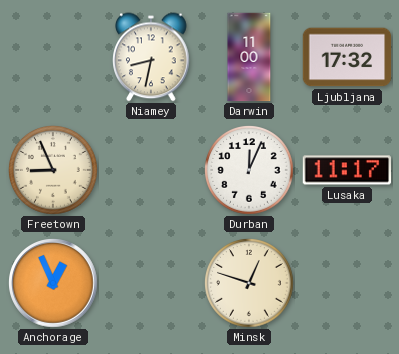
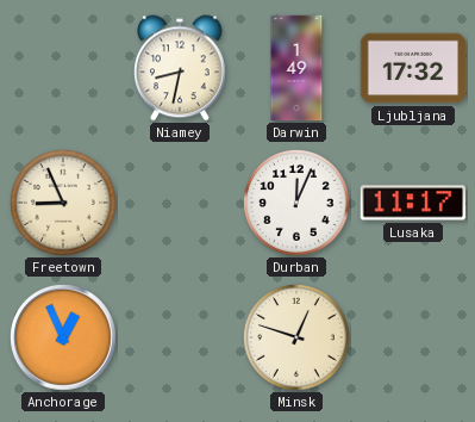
Darwin: 11:00 -> 1:49 (296, 68)
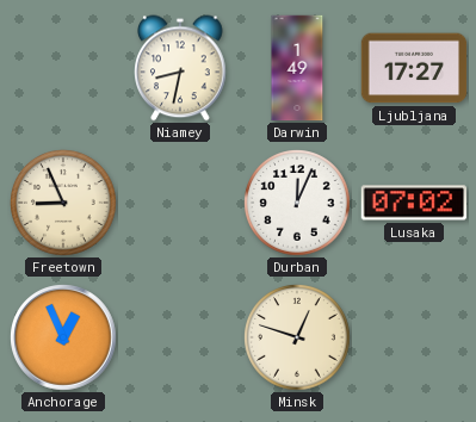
Ljubljana: 17:32 -> 17:27 (414, 68)
Lusaka: 11:17 -> 07:02 (414, 203)
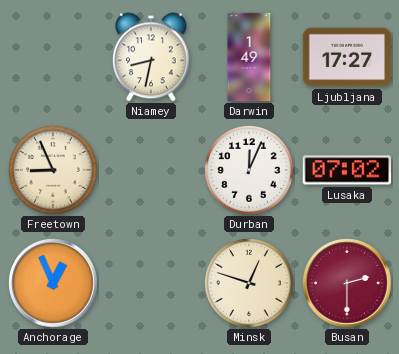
Busan: none -> 2:30 (347, 283)
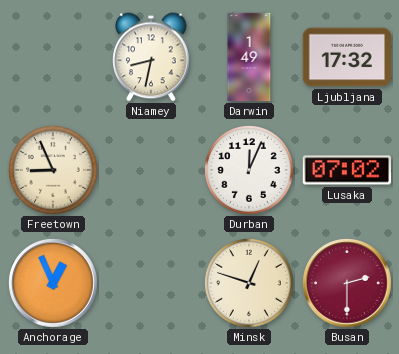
Ljubljana: 17:27 -> 17:32 (347, 57)
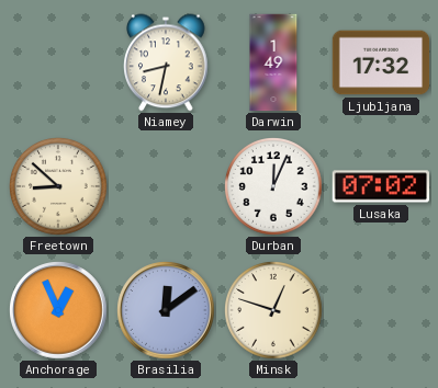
Freetown: 8:56 -> 8:52 (58, 186)
Brasilia: none -> 12:09 (166, 310)
Busan: 2:30 -> none (347, 283)
